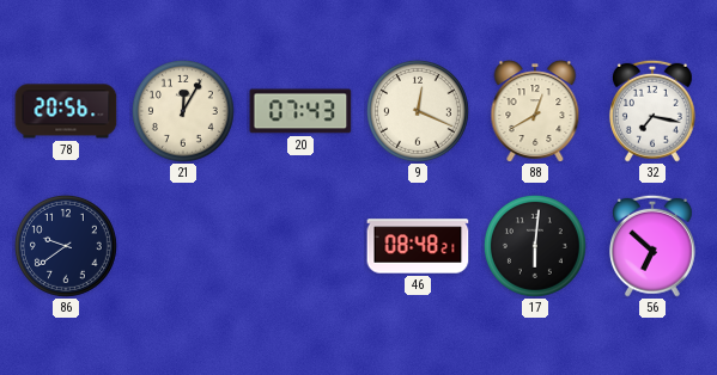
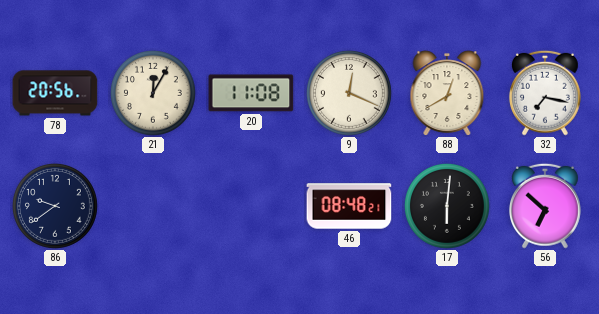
20: 07:43 -> 11:08 (251, 93)
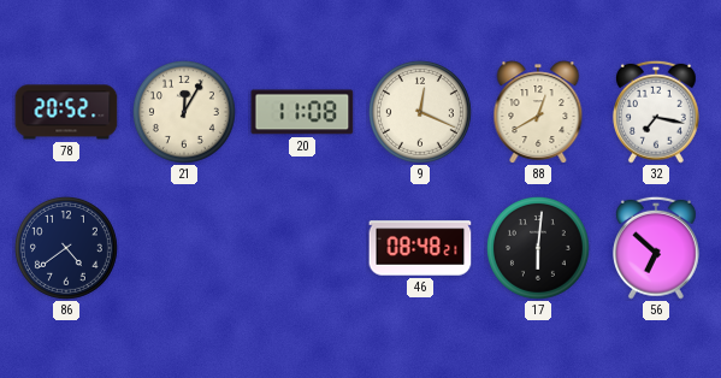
78: 20:56 -> 20:52 (66, 112)
86: 9:39 -> 4:39 (66, 248)
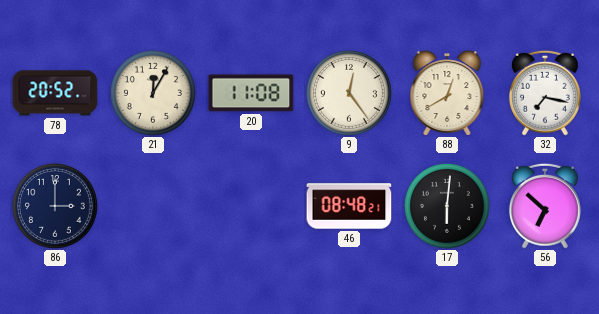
9: 12:19 -> 12:24 (349, 93)
86: 4:39 -> 3:00 (55, 206)
